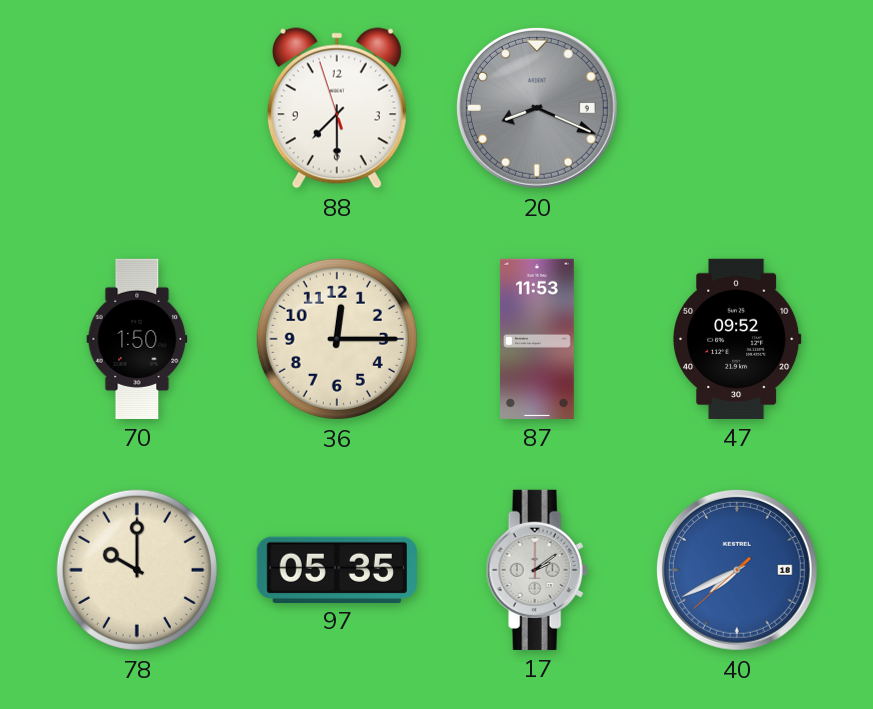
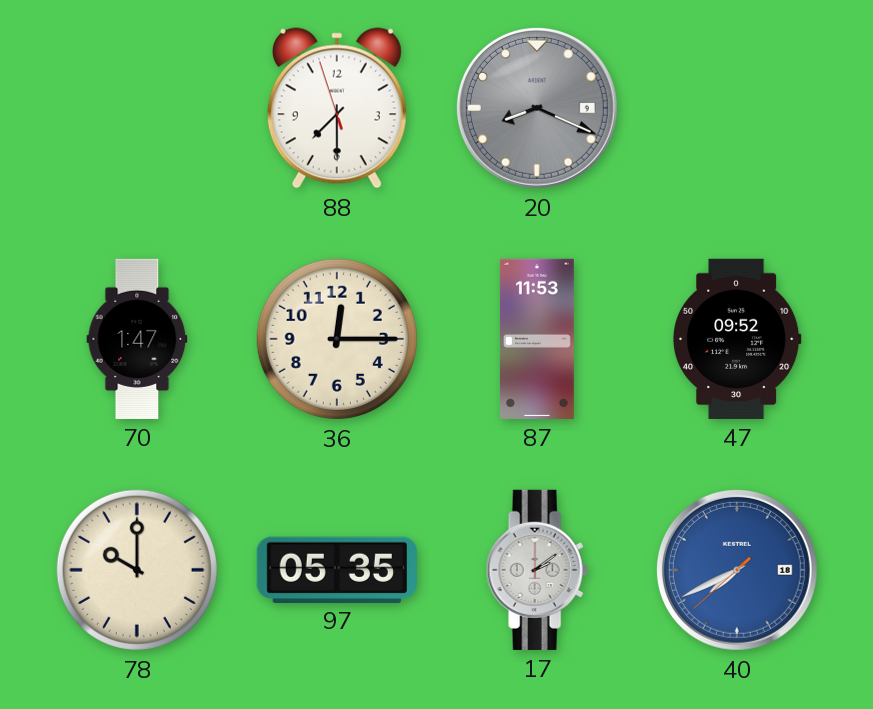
70: 1:50 -> 1:47 (137, 339)
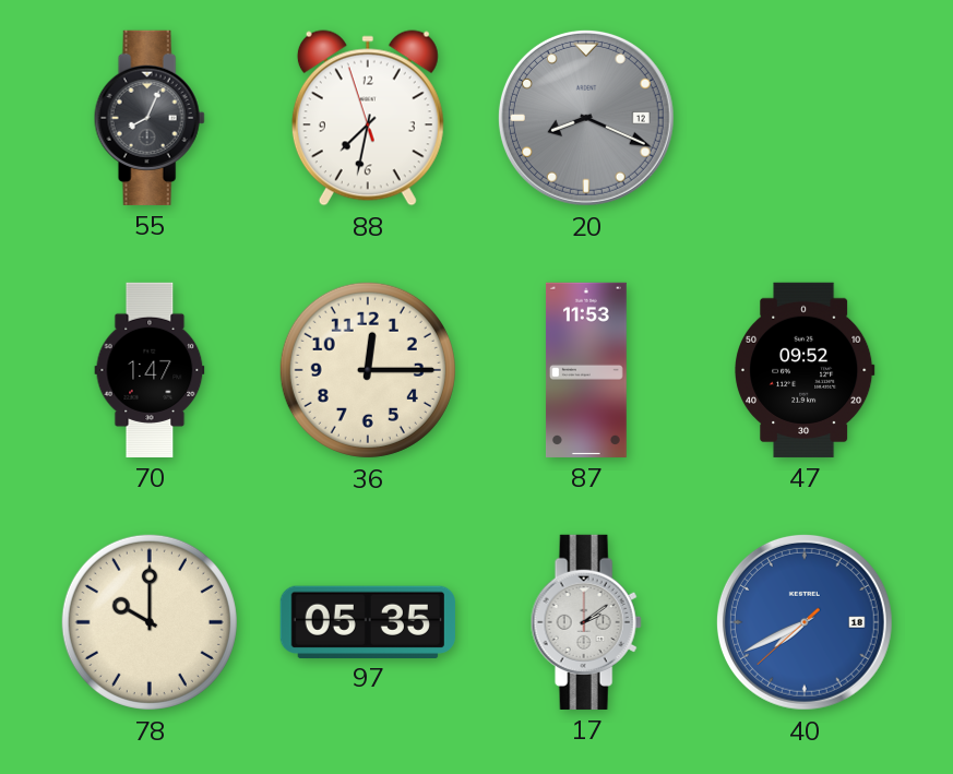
55: none -> 8:04 (150, 118)
88: 7:29 -> 7:31 (368, 118)
20 date: 9 -> 12 (586, 118)
